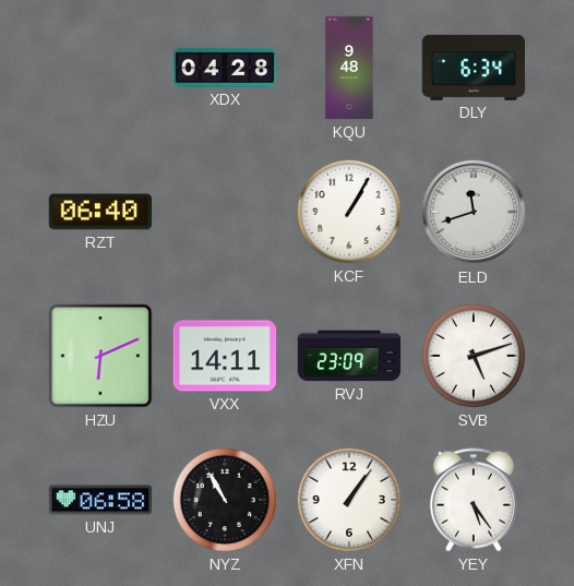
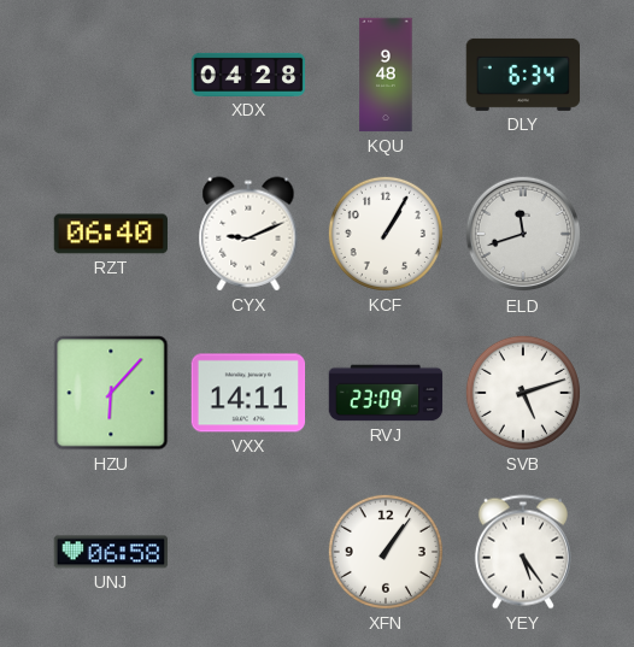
CYX: none -> 9:11 (248, 234)
HZU: 6:11 -> 6:07 (111, 393)
NYZ: 10:55 -> none (225, 500)
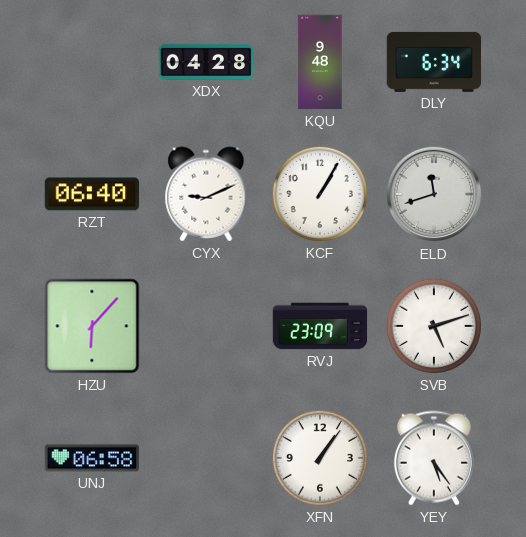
VXX: 14:11 -> none (248, 393)
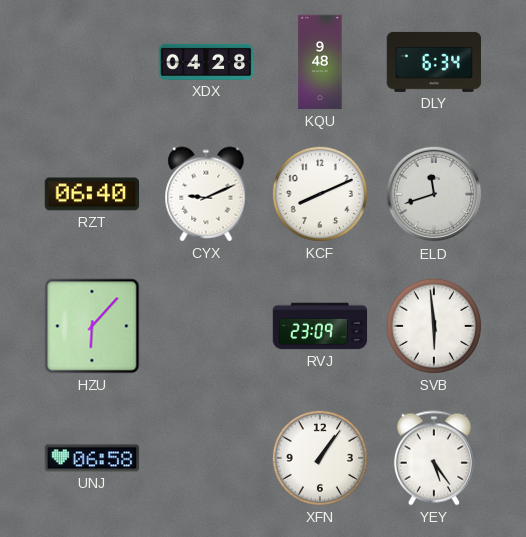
KCF: 1:05 -> 8:11 (320, 194)
SVB: 5:12 -> 5:59 (434, 326)
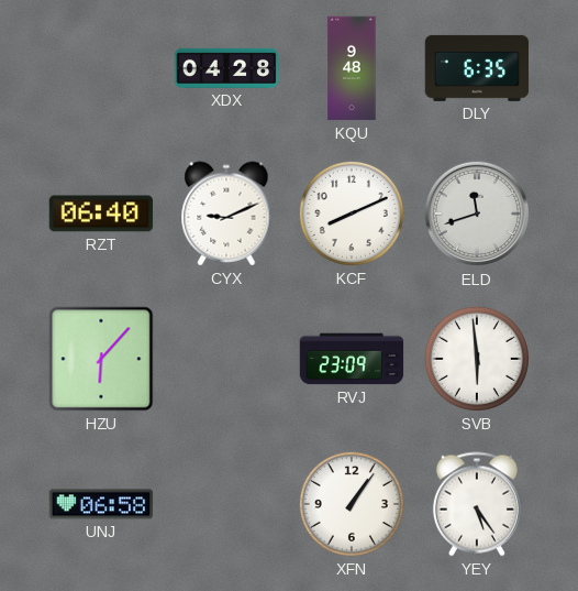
DLY: 6:34 -> 6:35 (477, 68)
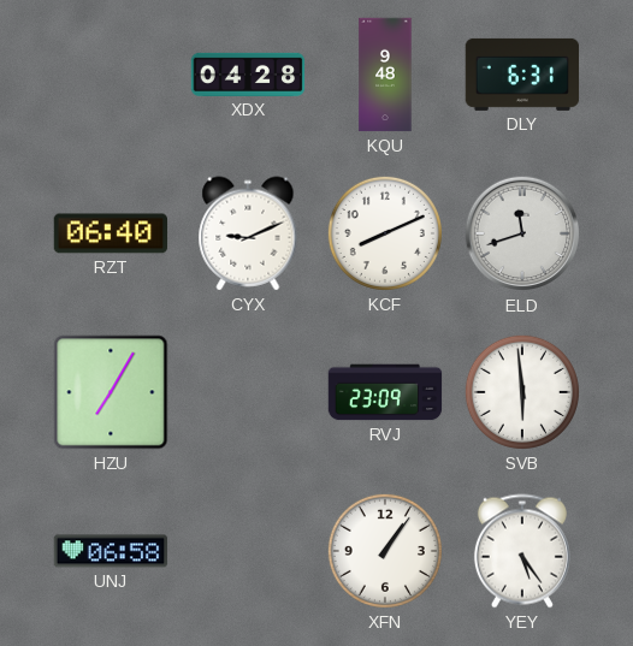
DLY: 6:35 -> 6:31 (522, 75)
HZU: 6:07 -> 7:05 (111, 392)
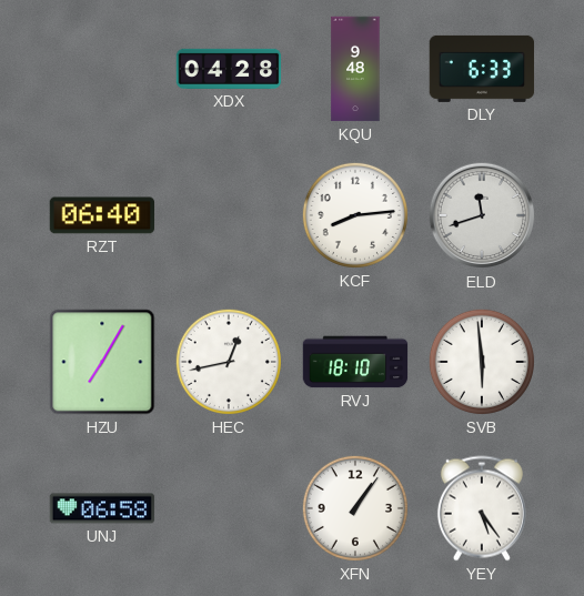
DLY: 6:31 -> 6:33 (482, 69)
CYX: 9:11 -> none (248, 233)
KCF: 8:11 -> 8:14 (355, 215)
HEC: none -> 12:43 (229, 362)
RVJ: 23:09 -> 18:10 (355, 362)
